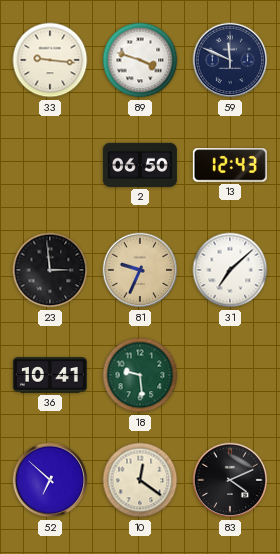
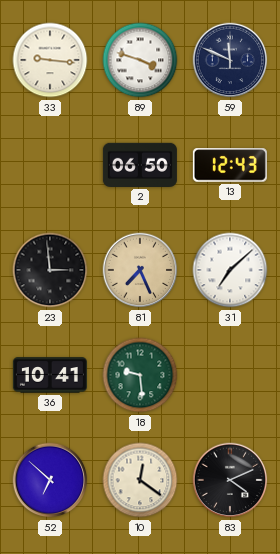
81: 9:34 -> 7:26 (140, 270)
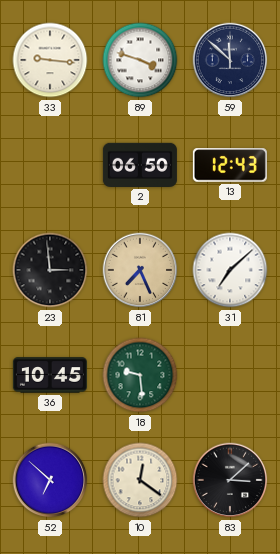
59: 11:49 -> 11:52 (230, 60)
36: 10:41 -> 10:45 (50, 375)
83: 4:11 -> 3:08 (230, 480)
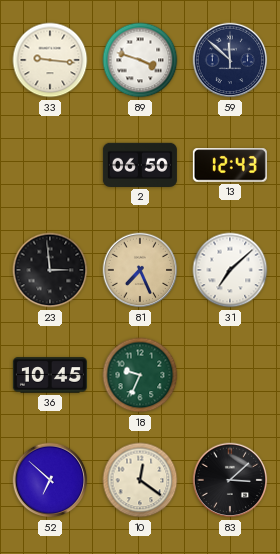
18: 9:29 -> 9:34 (140, 375)
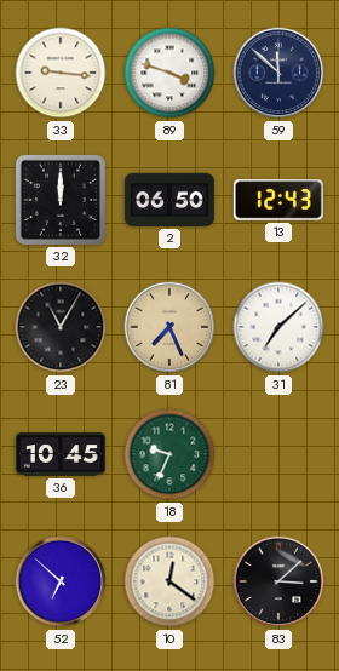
32: none -> 12:00 (61, 200)
23: 2:59 -> 11:05 (61, 327)
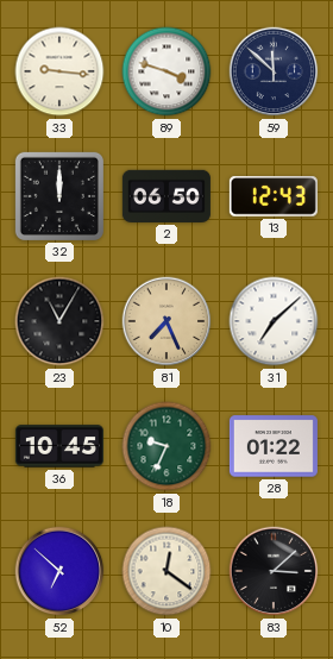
28: none -> 01:22 (274, 446)
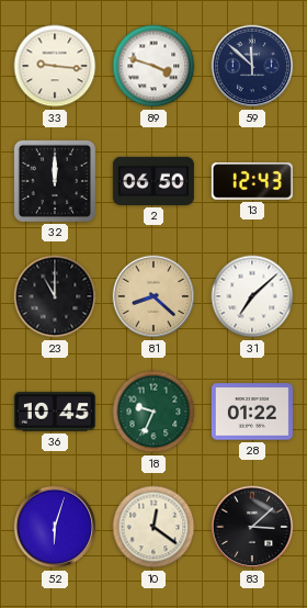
23: 11:05 -> 11:00 (55, 296)
81: 7:26 -> 8:22 (153, 296)
52: 6:52 -> 6:03 (55, 527)
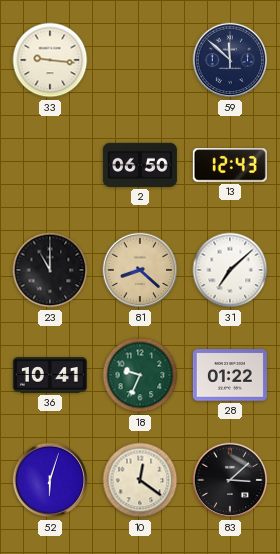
89: 3:48 -> none (153, 66)
32: 12:00 -> none (55, 181)
36: 10:45 -> 10:41 (50, 375)
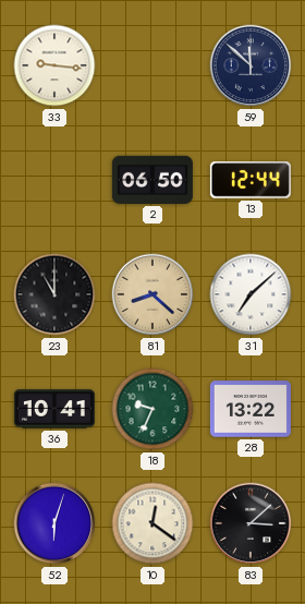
13: 12:43 -> 12:44 (251, 180)
28: 01:22 -> 13:22 (251, 409)
